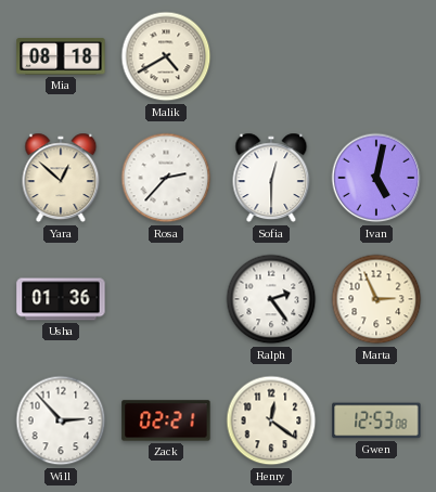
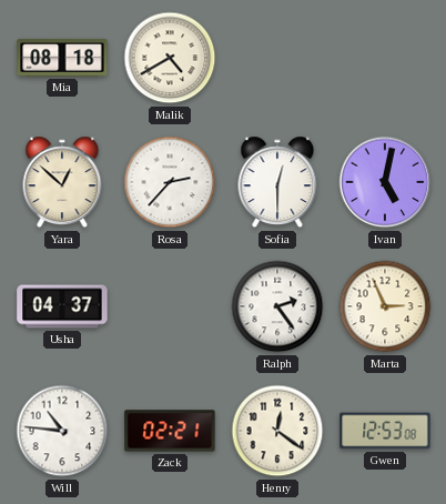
Usha: 01:36 -> 04:37 (62, 306)
Will: 2:53 -> 10:46 (62, 431)
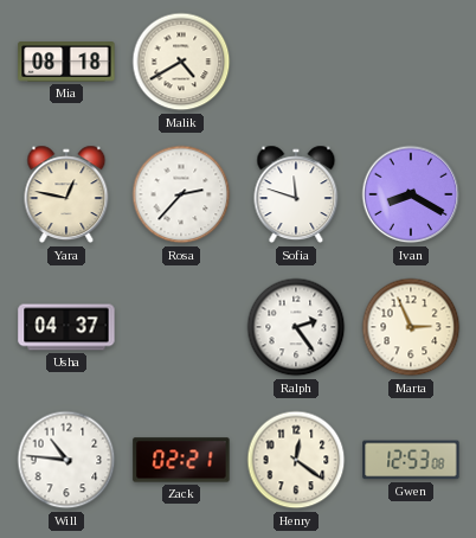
Yara: 12:52 -> 12:47 (66, 194)
Sofia: 12:30 -> 11:48 (296, 194)
Ivan: 5:02 -> 8:20 (411, 194)
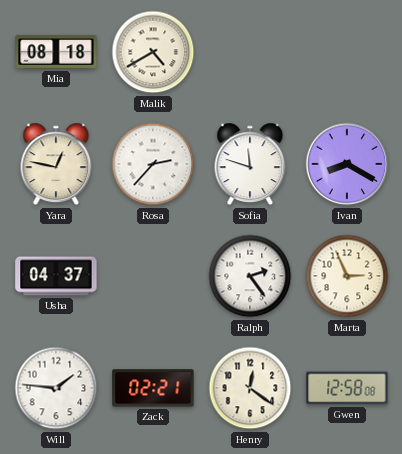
Will: 10:46 -> 1:46 (56, 388)
Gwen: 12:53 -> 12:58 (347, 388)
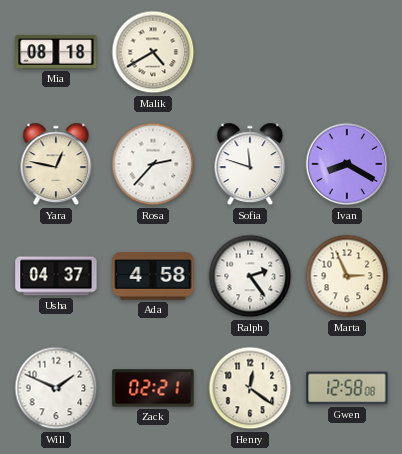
Ada: none -> 4:58 (153, 276)
Will: 1:46 -> 1:49 (56, 388)
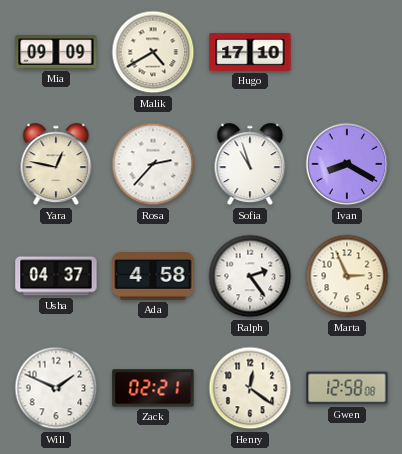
Mia: 08:18 -> 09:09 (56, 52)
Hugo: none -> 17:10 (250, 52)
Sofia: 11:48 -> 10:57 (250, 164)
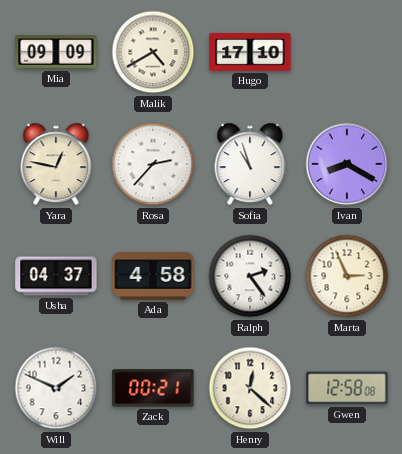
Zack: 02:21 -> 00:21 (153, 388)
Henry: 12:21 -> 12:22 (250, 388)
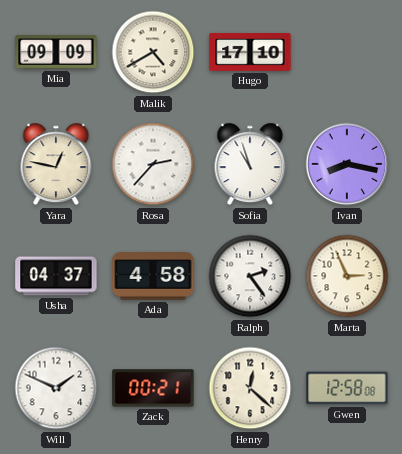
Ivan: 8:20 -> 8:17 (347, 164)
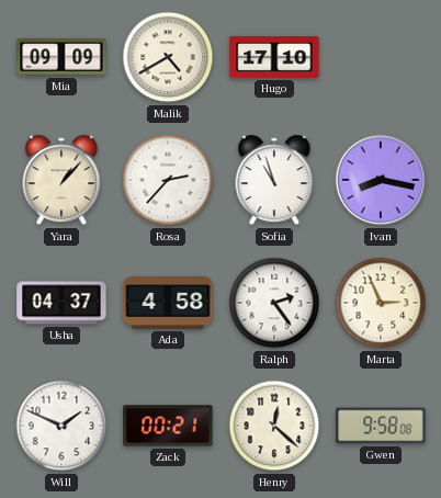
Yara: 12:47 -> 1:07 (61, 180)
Gwen: 12:58 -> 9:58 (381, 426)
